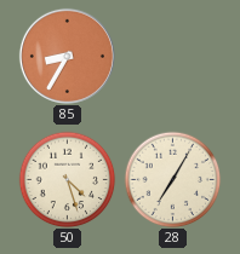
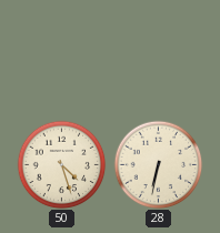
85: 8:35 -> none (67, 56)
28: 7:05 -> 6:32 (158, 164)
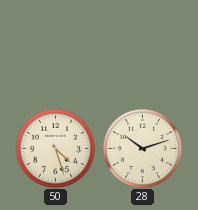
28: 6:32 -> 10:12 (142, 148)
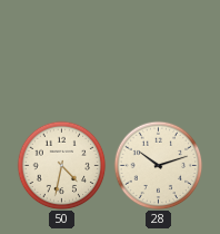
50: 4:27 -> 4:32 (61, 165)
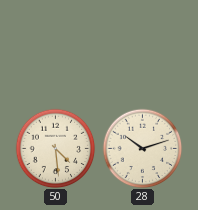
50: 4:32 -> 4:29 (55, 148)
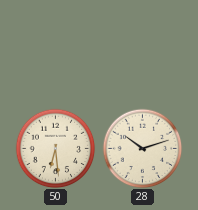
50: 4:29 -> 6:29 (55, 148)
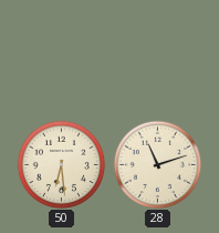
28: 10:12 -> 11:12 (157, 164)
